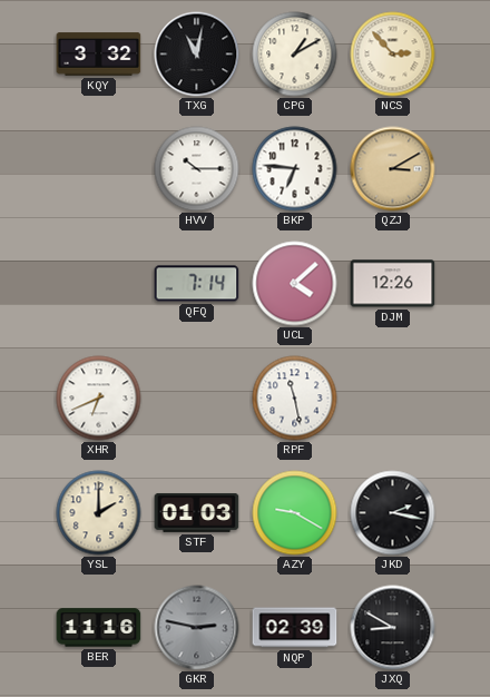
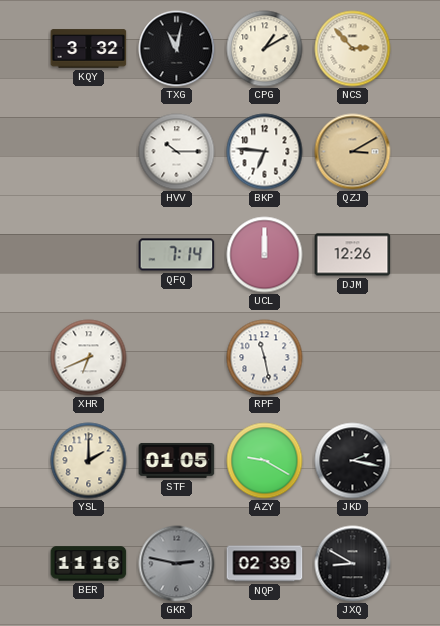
UCL: 4:08 -> 12:00 (265, 255)
STF: 01:03 -> 01:05 (177, 460)
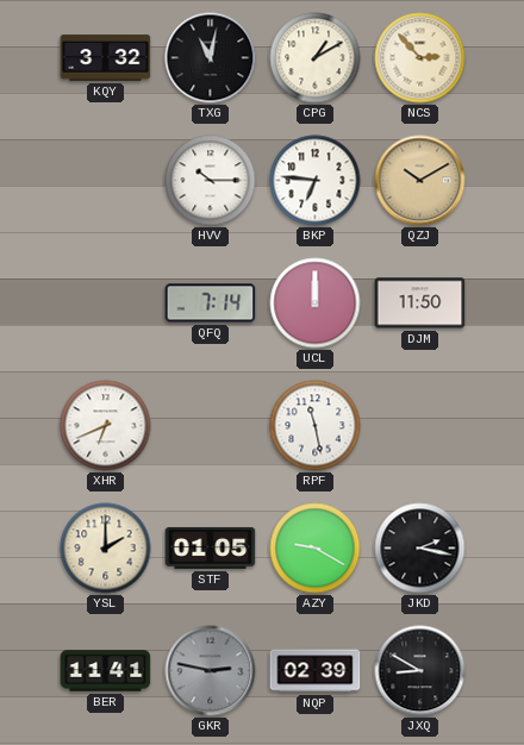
QZJ: 3:10 -> 10:10 (420, 181)
DJM: 12:26 -> 11:50 (420, 303)
BER: 11:16 -> 11:41 (106, 671)
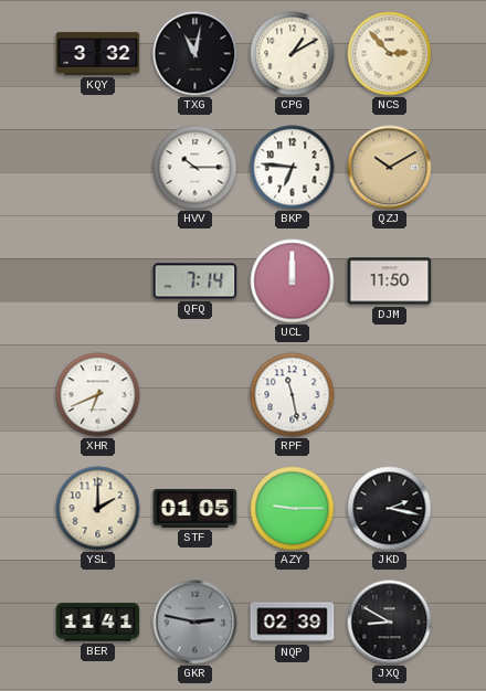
AZY: 9:20 -> 9:15 (293, 509)
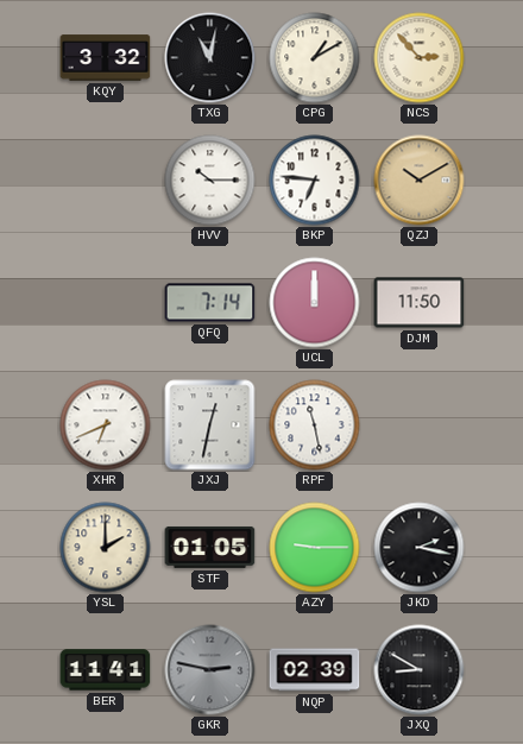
JXJ: none -> 12:32 (210, 425)
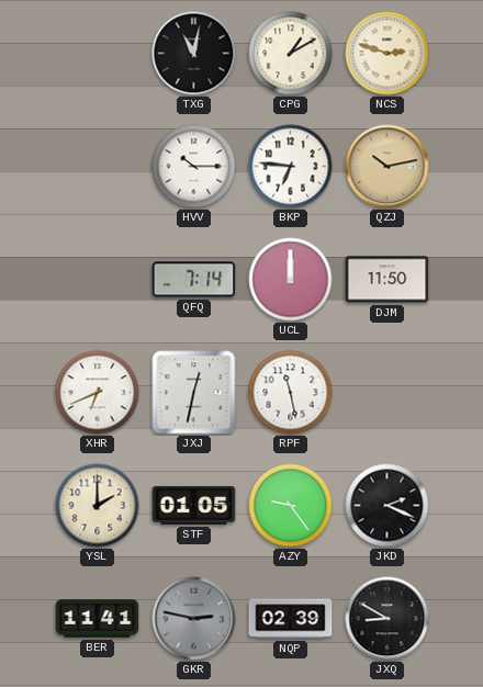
KQY: 3:32 -> none (106, 58)
NCS: 2:53 -> 2:48 (387, 54)
QZJ: 10:10 -> 10:13 (387, 167)
AZY: 9:15 -> 9:24 (291, 506)
JKD: 2:17 -> 2:19 (387, 506)
